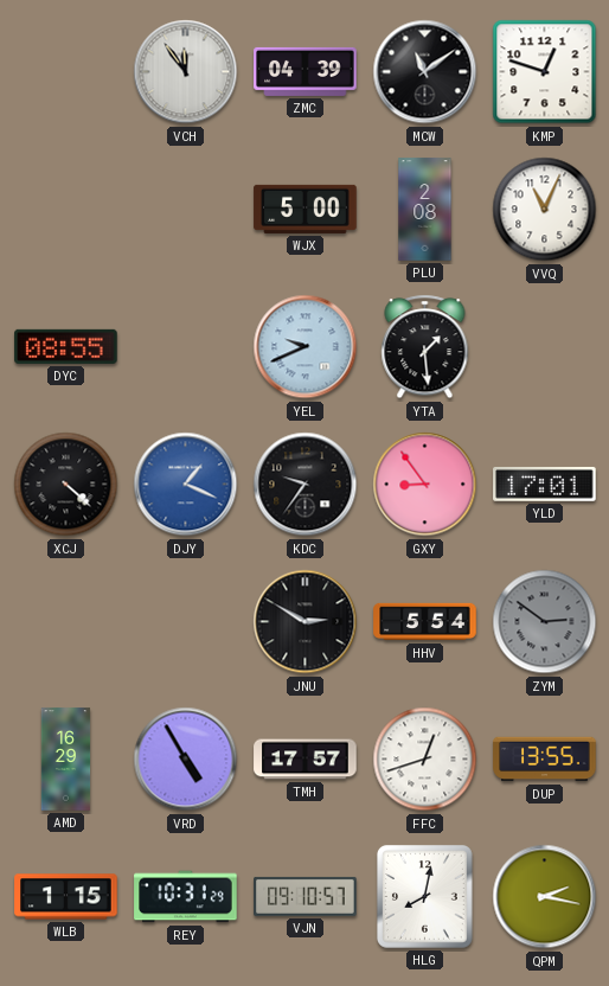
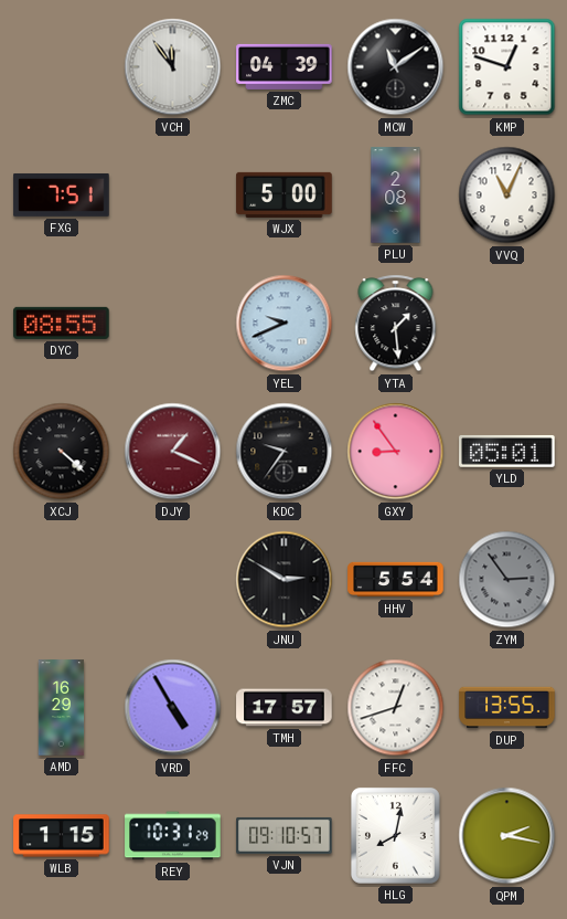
FXG: none -> 7:51 (62, 196)
DJY dial: blue -> burgundy (173, 452)
YLD: 17:01 -> 05:01 (507, 451)
ZYM: 2:51 -> 2:54 (507, 580)
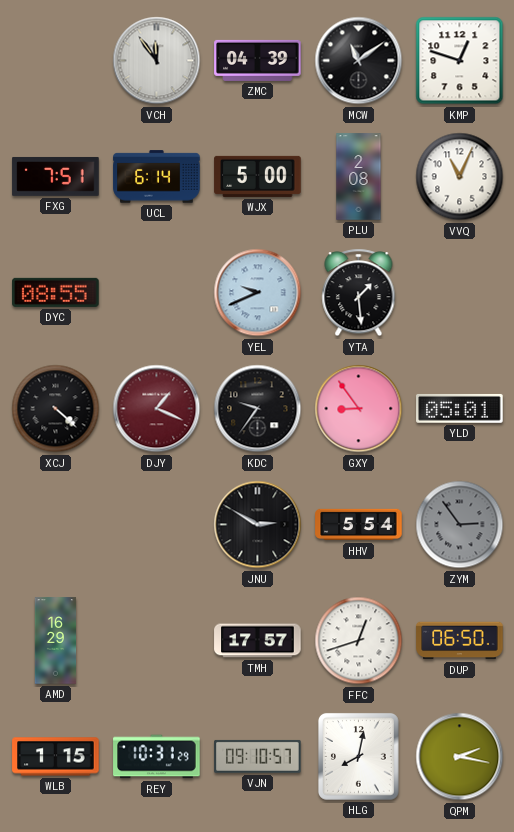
UCL: none -> 6:14 (157, 177)
VRD: 4:55 -> none (173, 708)
DUP: 13:55 -> 06:50 (460, 641)
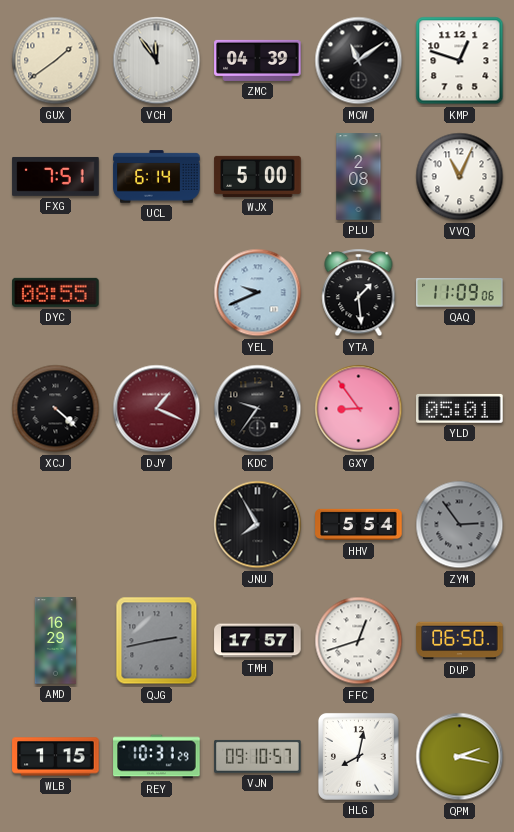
GUX: none -> 1:39 (56, 61)
QAQ: none -> 11:09 (460, 293)
JNU: 2:50 -> 7:55 (258, 525)
QJG: none -> 2:43 (157, 641)
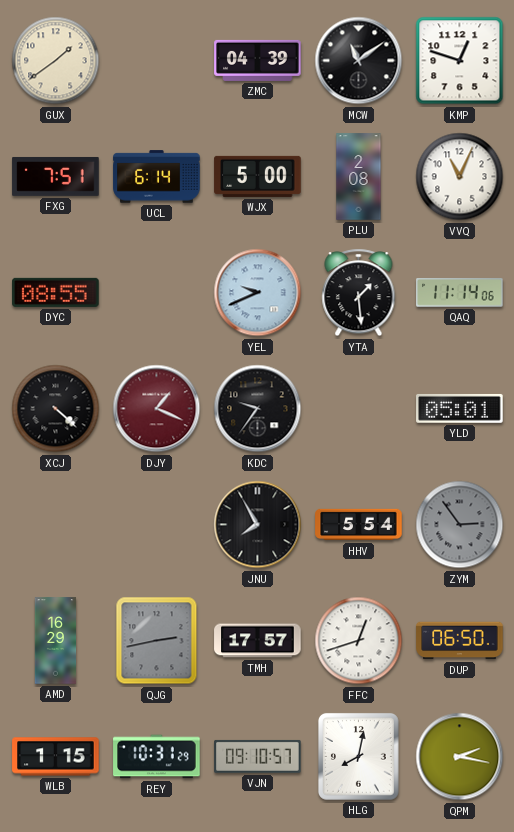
VCH: 11:54 -> none (157, 61)
QAQ: 11:09 -> 11:14 (460, 293)
GXY: 8:54 -> none (359, 409)
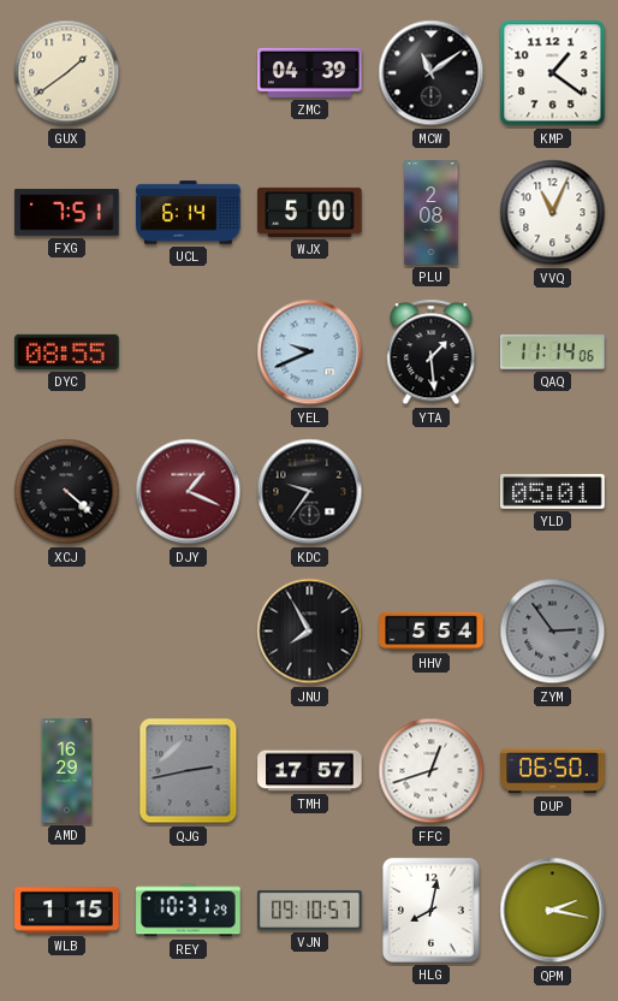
KMP: 12:48 -> 1:21 (553, 73)
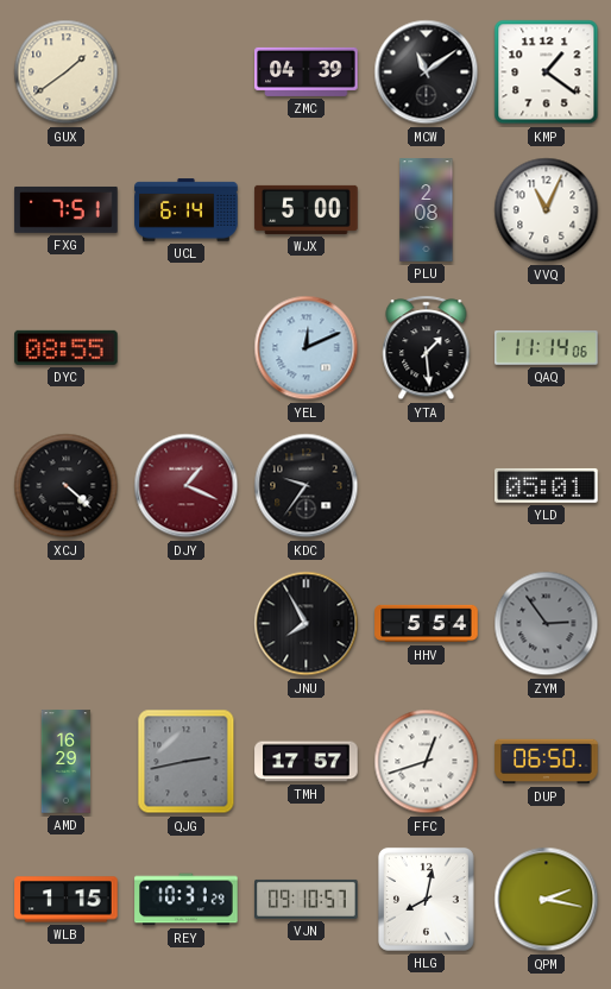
YEL: 9:41 -> 12:11 (307, 348)
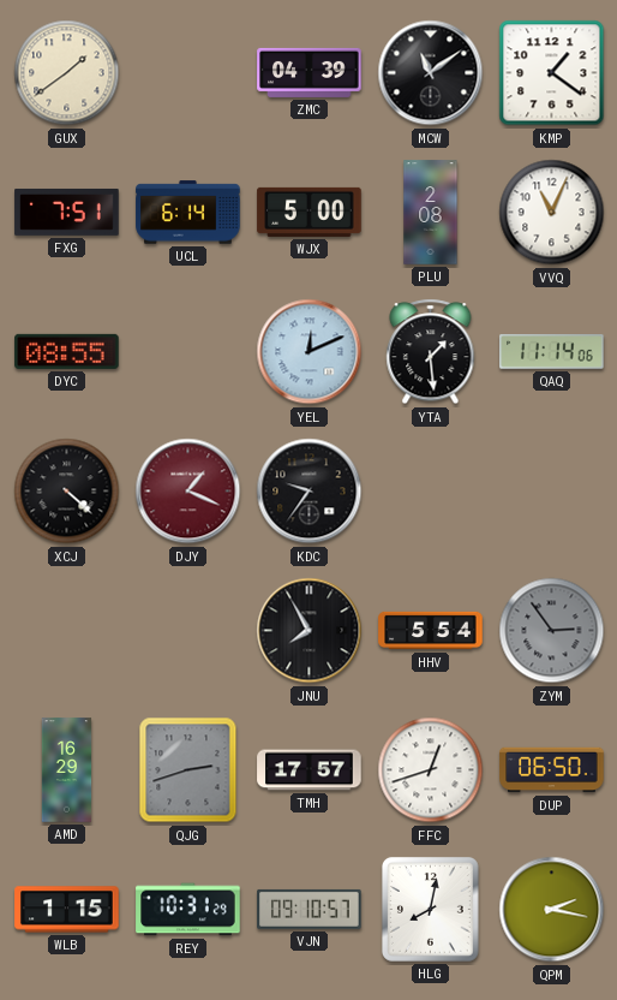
YLD: 05:01 -> none (547, 485)
QJG: 2:43 -> 2:42 (188, 770)
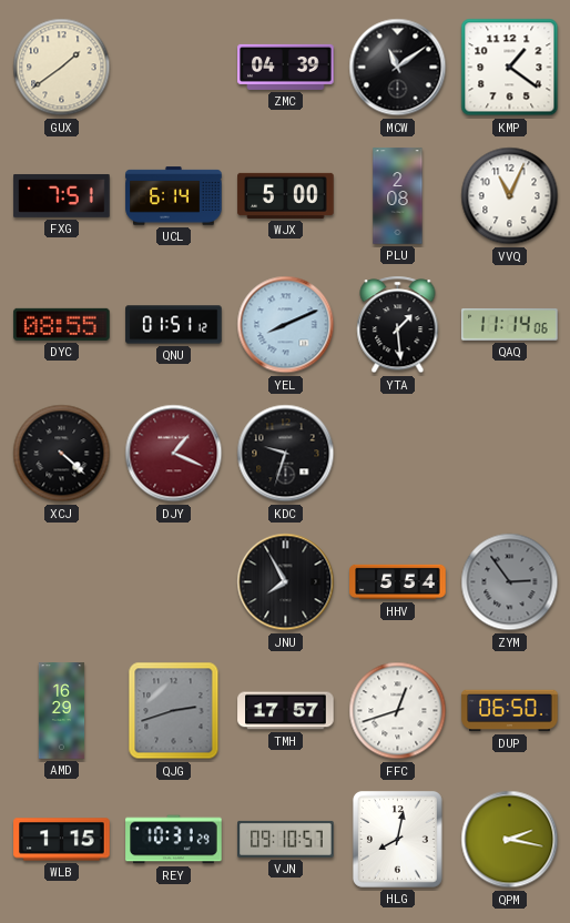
QNU: none -> 01:51 (174, 325)
YEL: 12:11 -> 8:11 (286, 325)
KDC: 9:36 -> 9:33 (286, 454)
